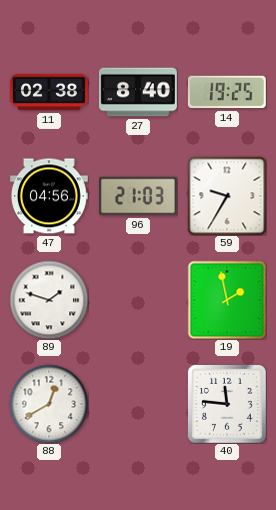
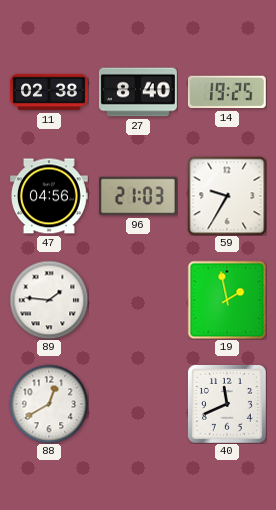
89: 1:48 -> 1:46 (49, 300)
40: 11:46 -> 11:41 (227, 404)
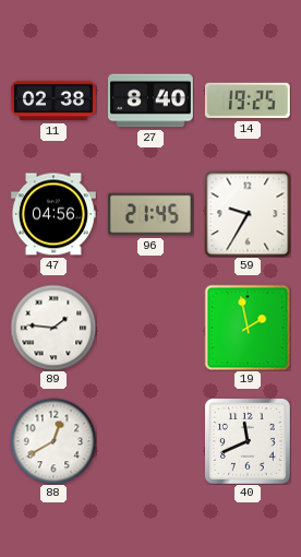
96: 21:03 -> 21:45 (150, 214)
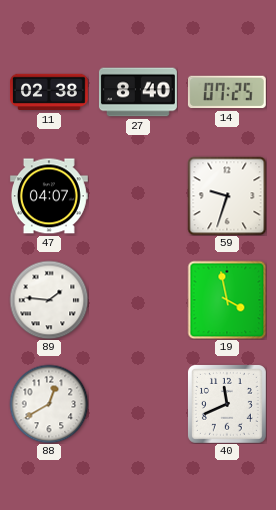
14: 19:25 -> 07:25 (227, 92)
47: 04:56 -> 04:07 (49, 196)
96: 21:45 -> none (150, 214)
59: 9:35 -> 9:33 (227, 196)
19: 1:58 -> 3:58 (227, 300)
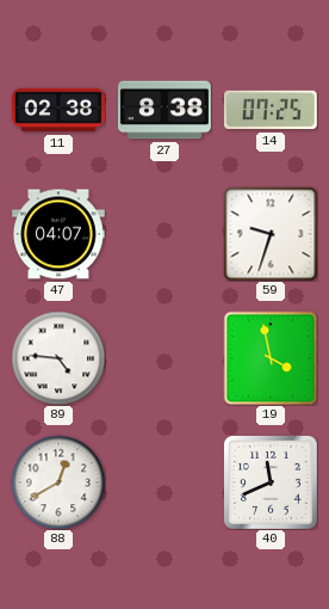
27: 8:40 -> 8:38 (164, 110)
89: 1:46 -> 4:46 (58, 358)
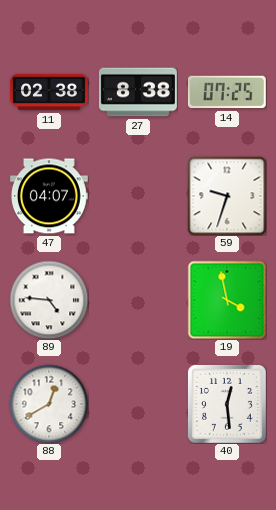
40: 11:41 -> 12:29 (227, 404)
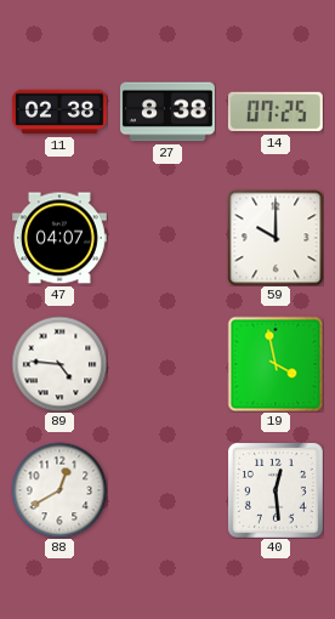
59: 9:33 -> 10:00 (276, 238)
